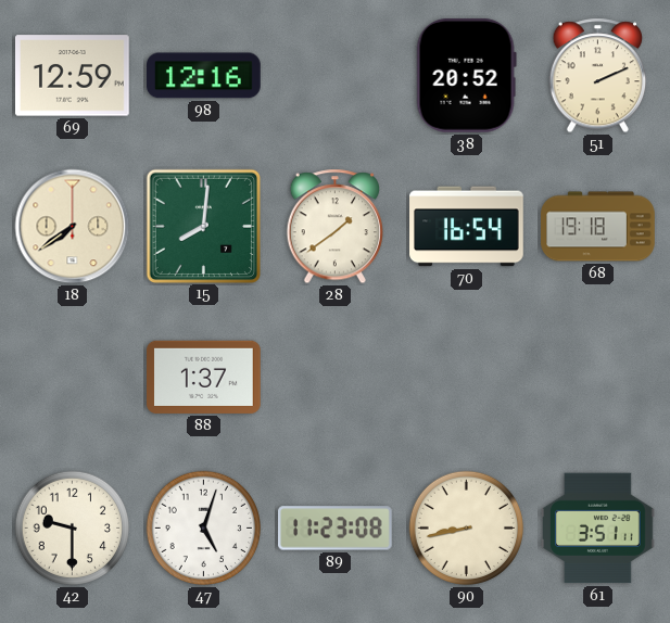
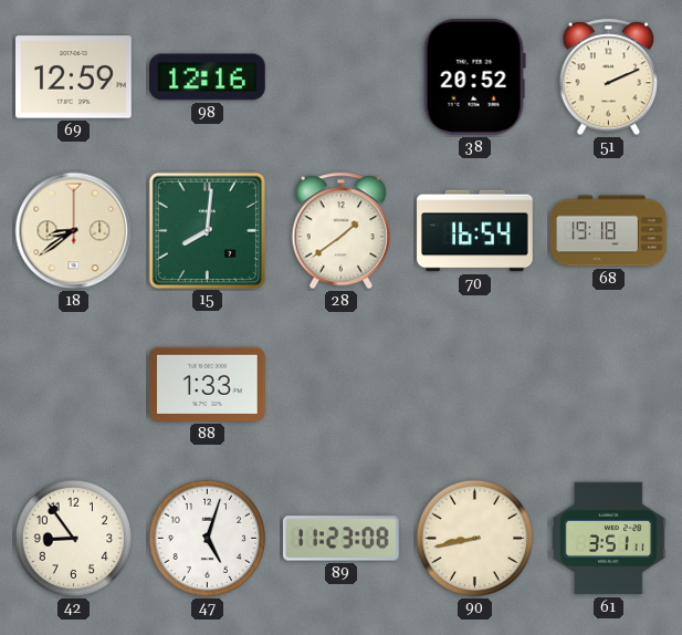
18: 7:39 -> 8:39 (74, 231)
88: 1:37 -> 1:33 (208, 384)
42: 9:30 -> 8:54 (74, 539)
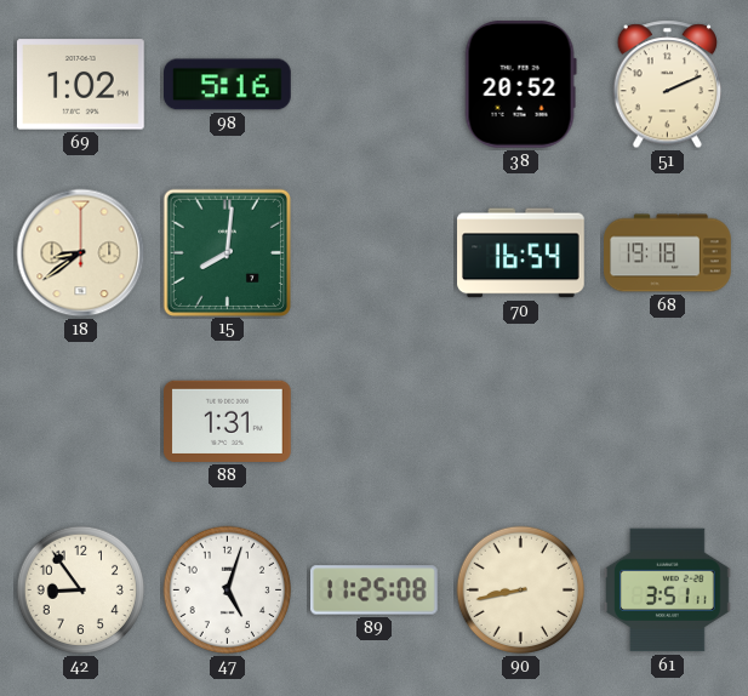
69: 12:59 -> 1:02 (81, 85)
98: 12:16 -> 5:16 (228, 85)
28: 1:39 -> none (340, 231)
88: 1:33 -> 1:31 (228, 421)
89: 11:23 -> 11:25 (375, 591)
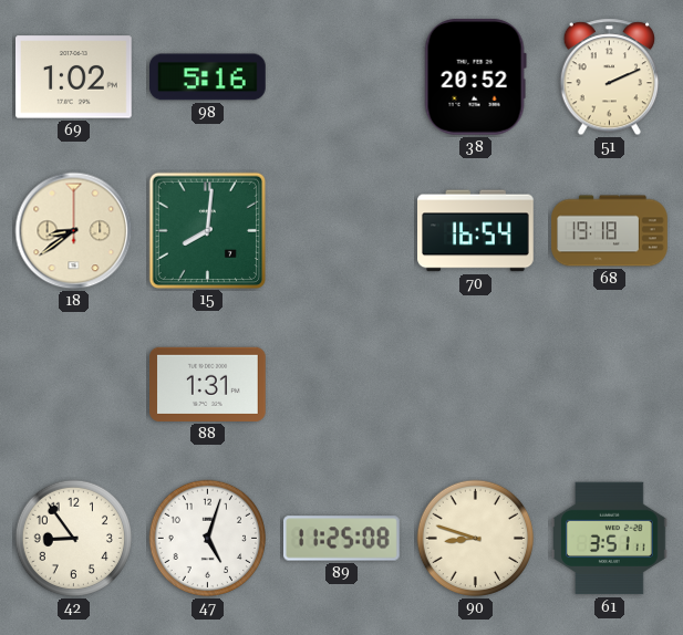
90: 8:43 -> 8:48 (476, 539)
